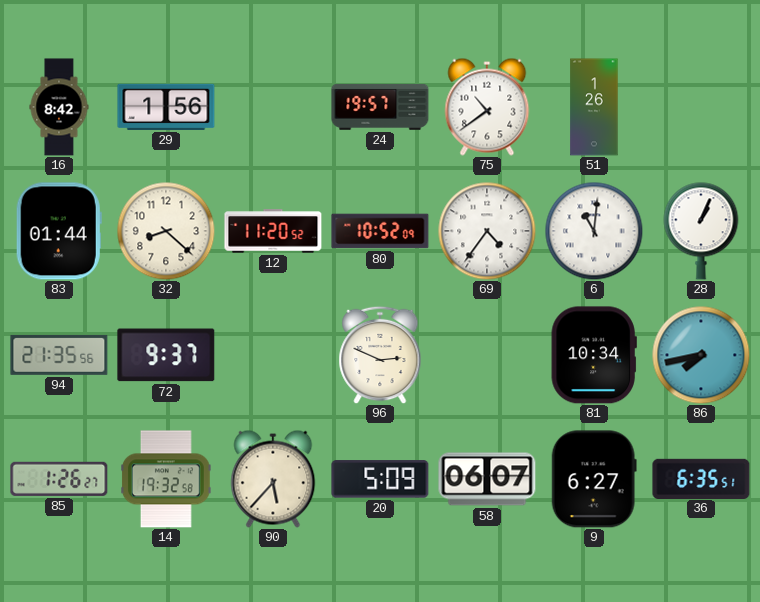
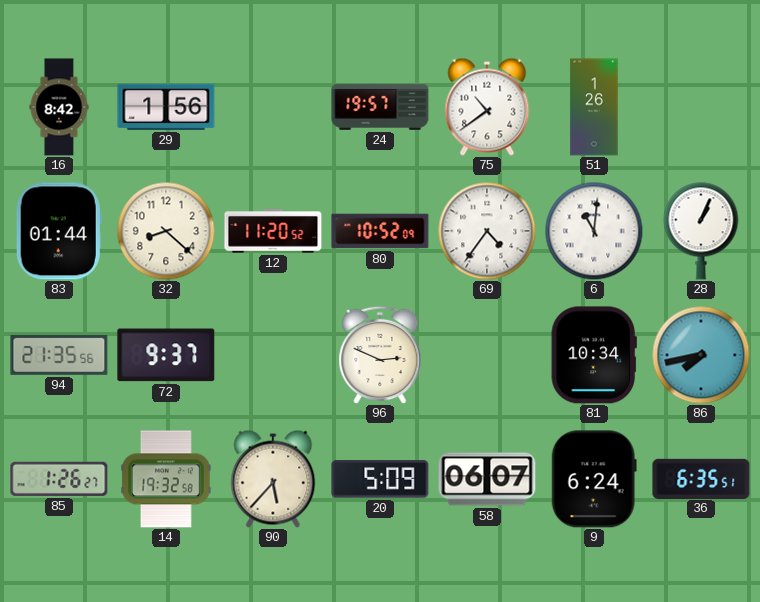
9: 6:27 -> 6:24 (594, 479)
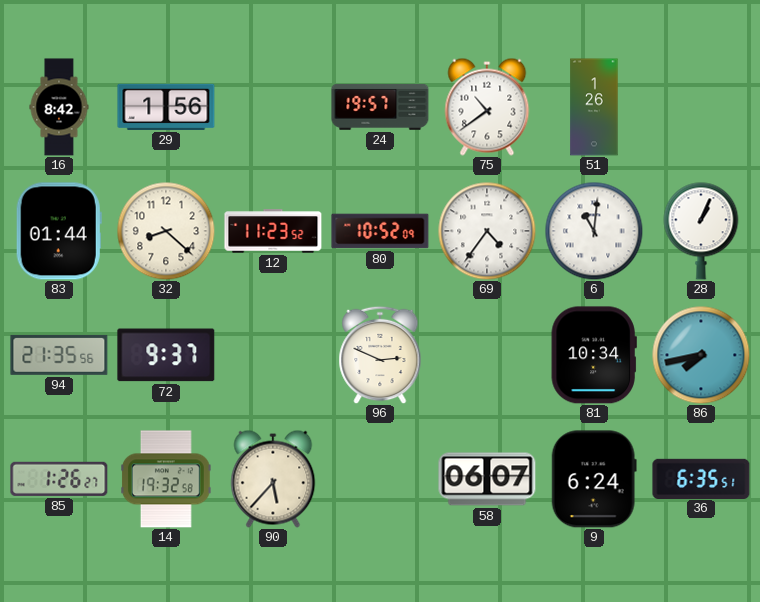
12: 11:20 -> 11:23 (273, 231)
20: 5:09 -> none (380, 479)
